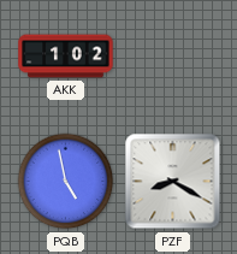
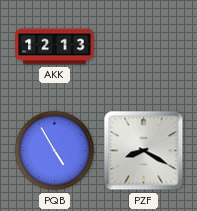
AKK: 1:02 -> 12:13 (55, 47)
PQB: 4:58 -> 4:55 (55, 151)
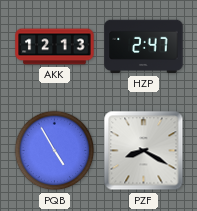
HZP: none -> 2:47 (144, 47)
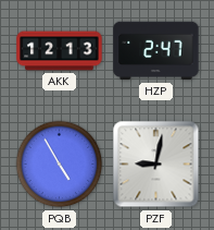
PZF: 8:20 -> 9:02 (156, 165)
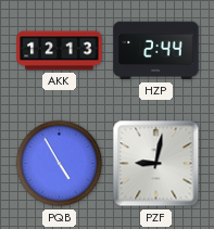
HZP: 2:47 -> 2:44 (156, 51)
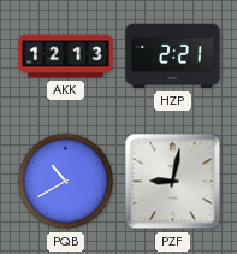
HZP: 2:44 -> 2:21 (173, 57)
PQB: 4:55 -> 10:40 (66, 182)
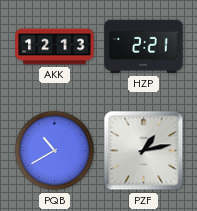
PZF: 9:02 -> 1:13 (144, 151)
